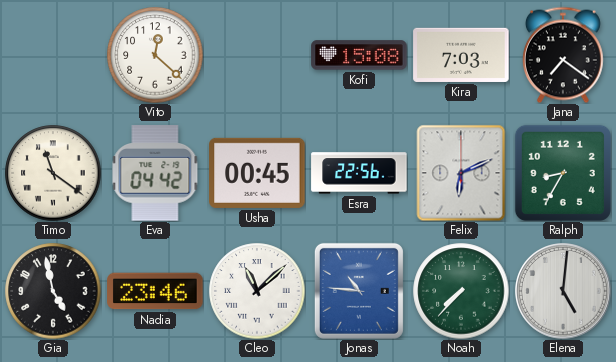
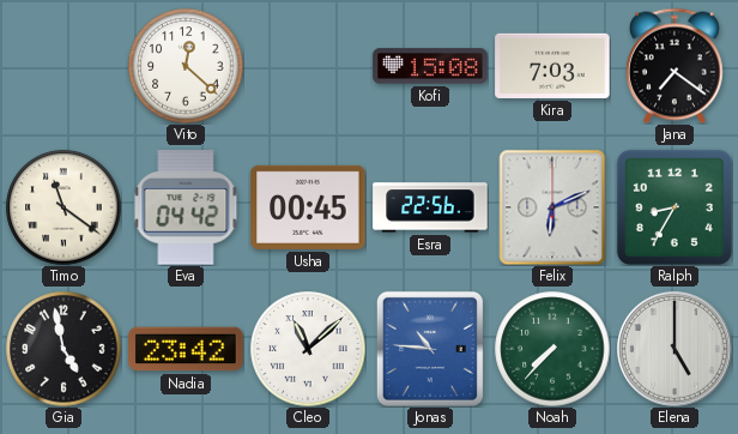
Nadia: 23:46 -> 23:42 (186, 349)
Elena: 5:01 -> 5:00 (675, 349)
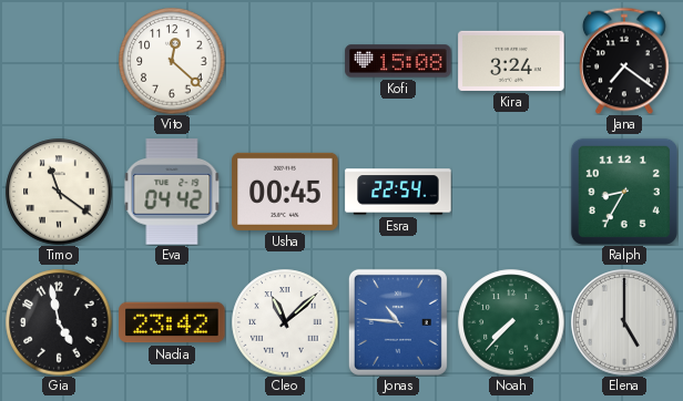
Kira: 7:03 -> 3:24 (511, 61)
Esra: 22:56 -> 22:54 (398, 192)
Felix: 6:11 -> none (552, 207)
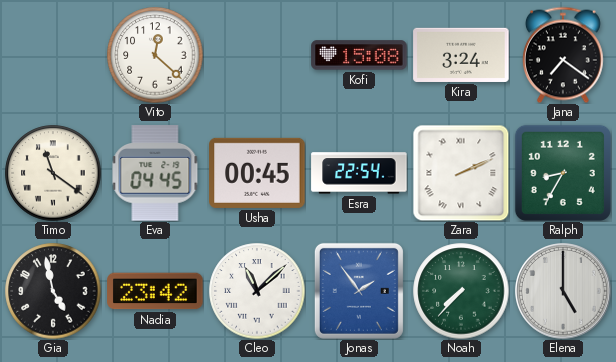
Eva: 04:42 -> 04:45 (155, 173)
Zara: none -> 2:11 (461, 173)
Jonas: 10:46 -> 1:54 (359, 291)
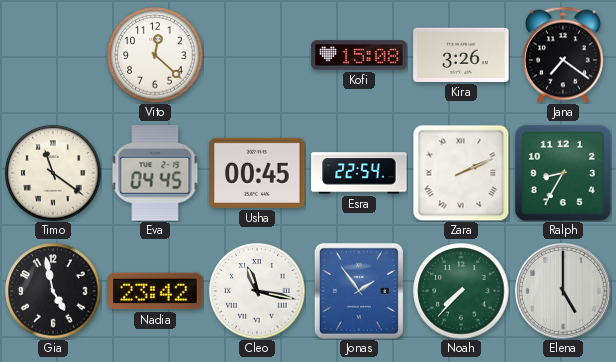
Kira: 3:24 -> 3:26 (461, 55)
Cleo: 11:08 -> 11:17 (257, 291)
